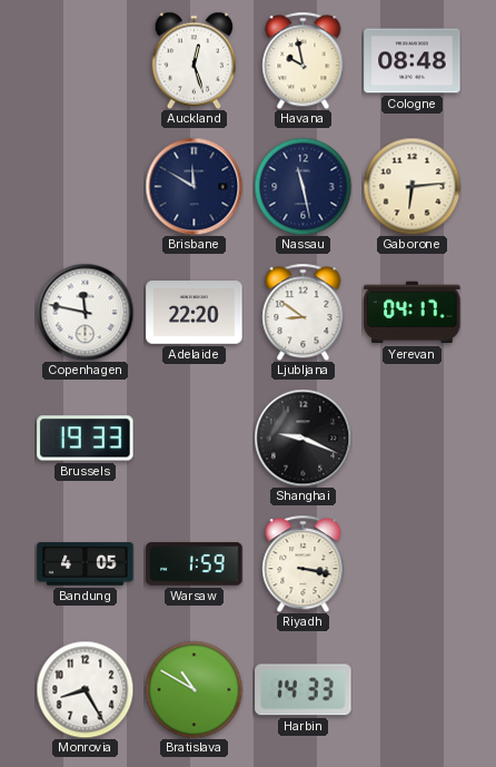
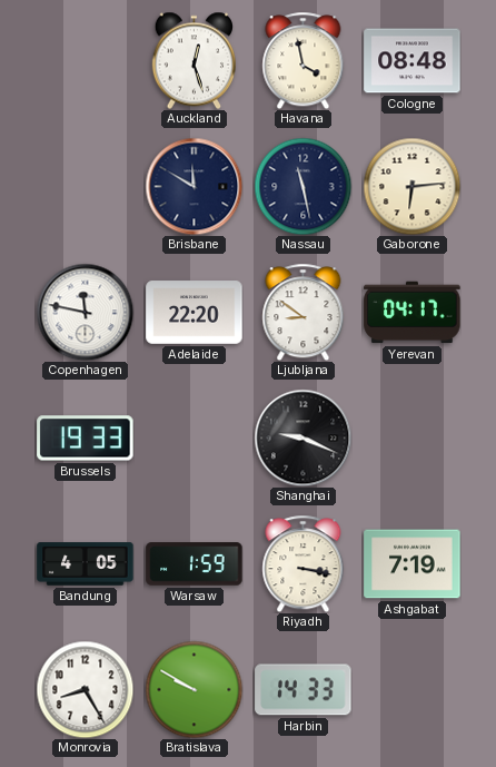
Havana: 9:58 -> 3:58 (304, 60)
Ashgabat: none -> 7:19 (413, 564)
Bratislava: 10:50 -> 9:50 (194, 689)
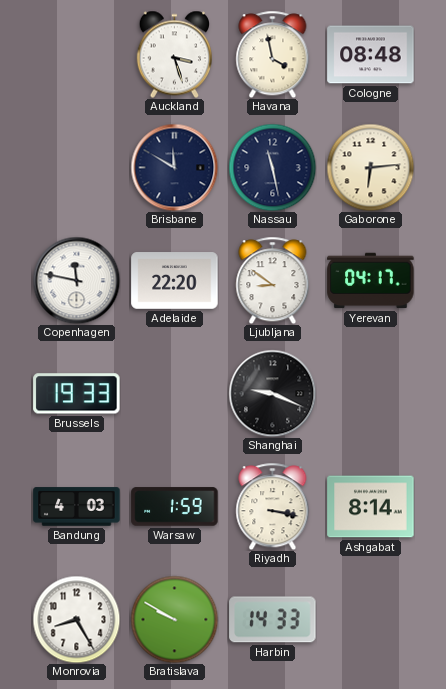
Auckland: 12:27 -> 3:27 (174, 54)
Bandung: 4:05 -> 4:03 (77, 507)
Ashgabat: 7:19 -> 8:14 (371, 507)
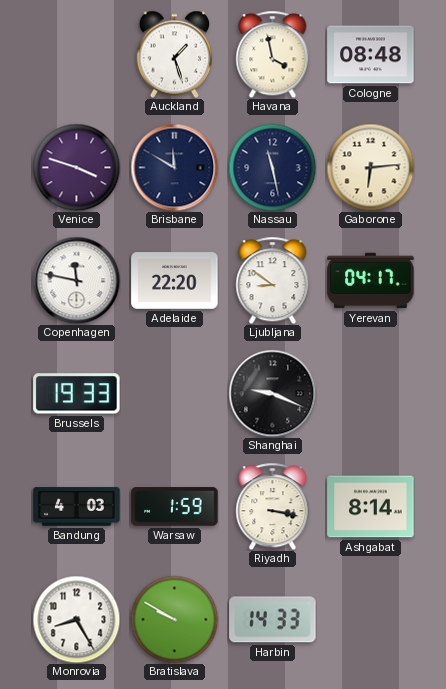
Auckland: 3:27 -> 1:27 (174, 54)
Venice: none -> 3:48 (76, 167)
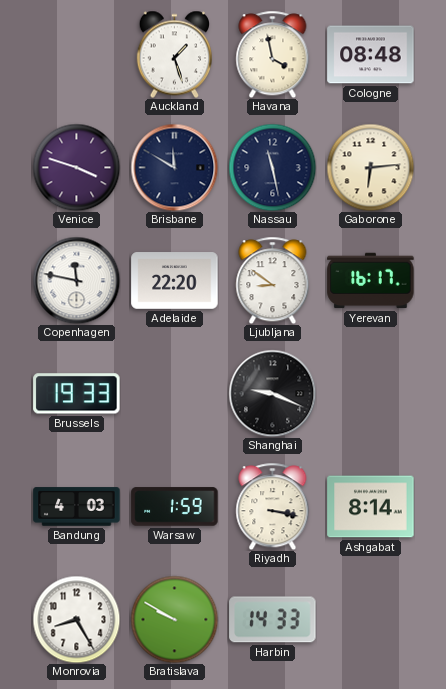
Yerevan: 04:17 -> 16:17 (371, 281)
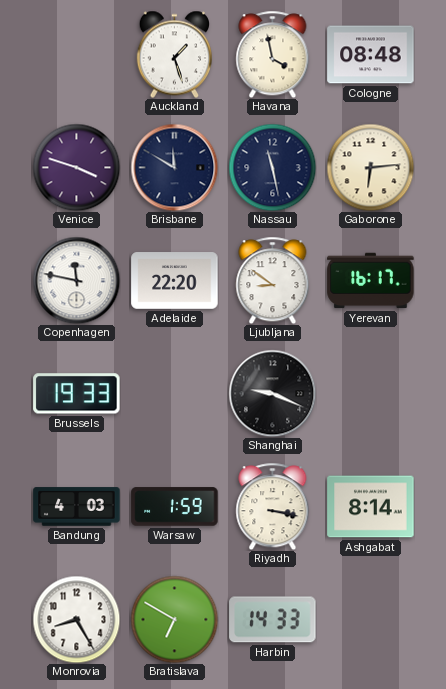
Bratislava: 9:50 -> 6:50 (174, 619)
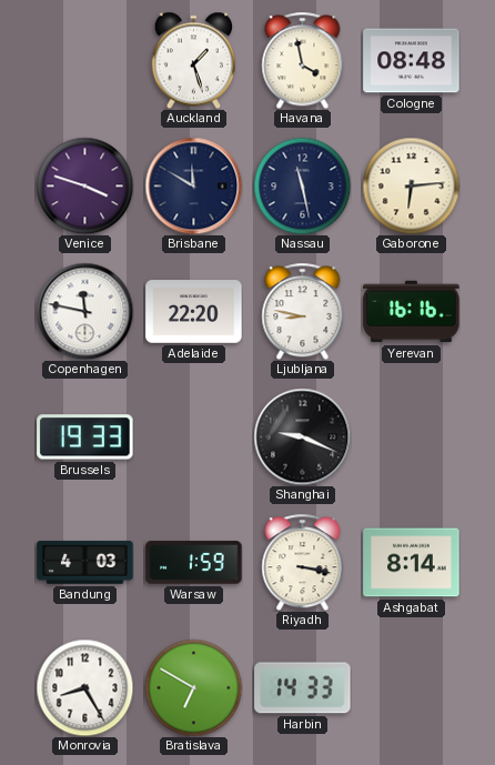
Ljubljana: 8:51 -> 8:47 (303, 311)
Yerevan: 16:17 -> 16:16 (412, 312)
